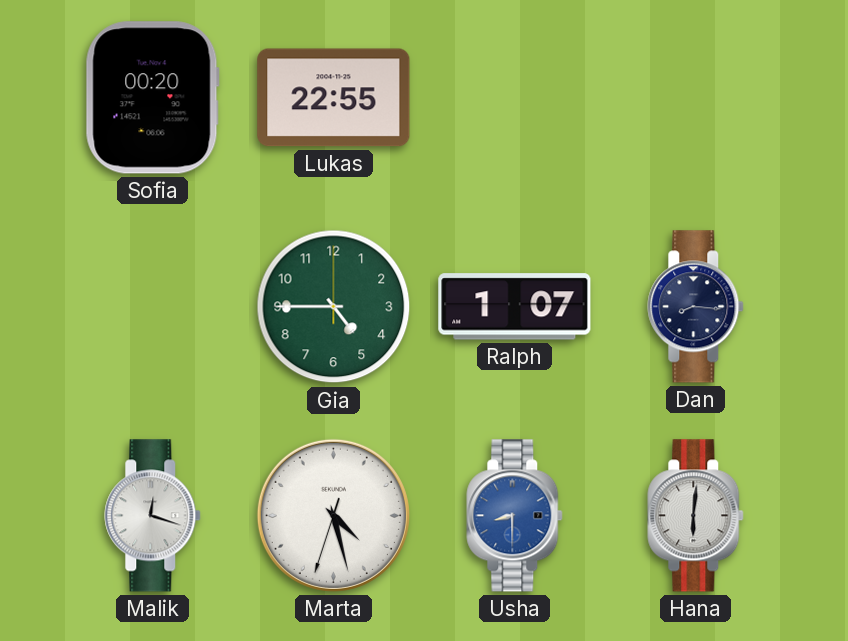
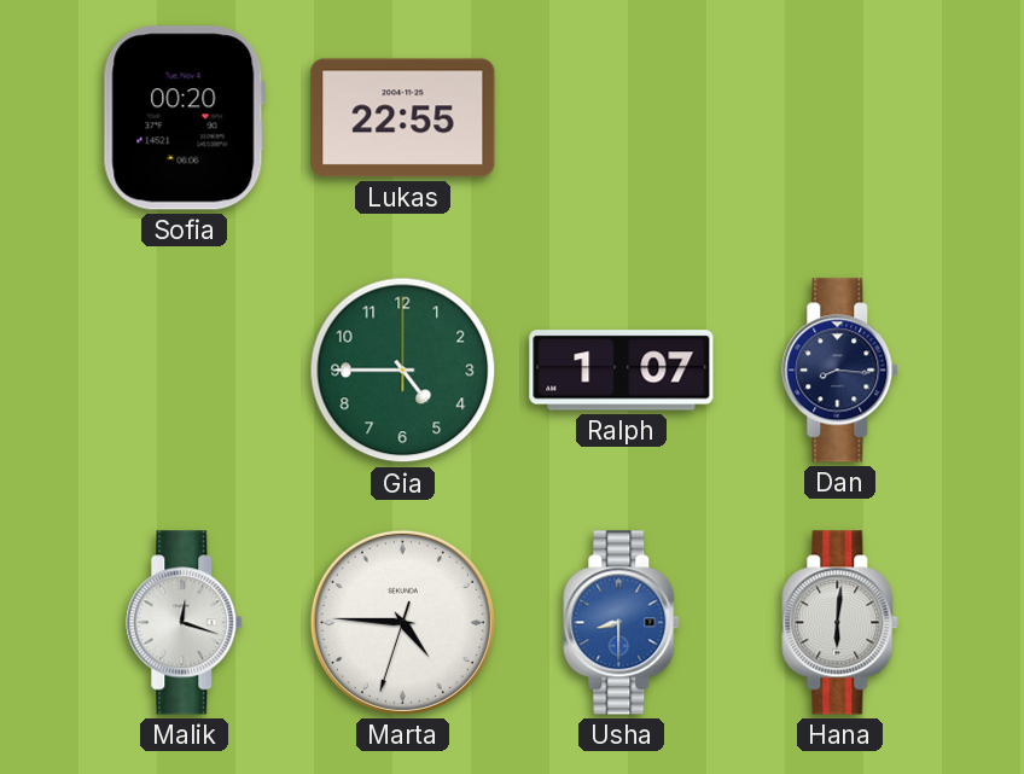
Marta: 4:27 -> 4:45 (402, 622)
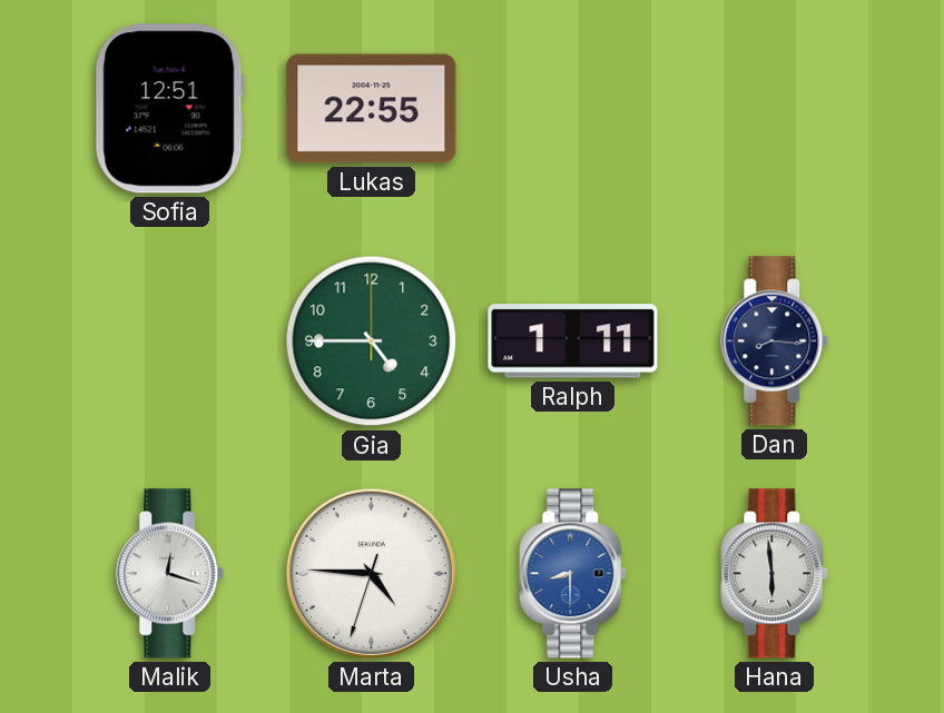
Sofia: 00:20 -> 12:51 (169, 109)
Ralph: 1:07 -> 1:11 (573, 341)
Hana: 6:01 -> 5:59 (775, 574)
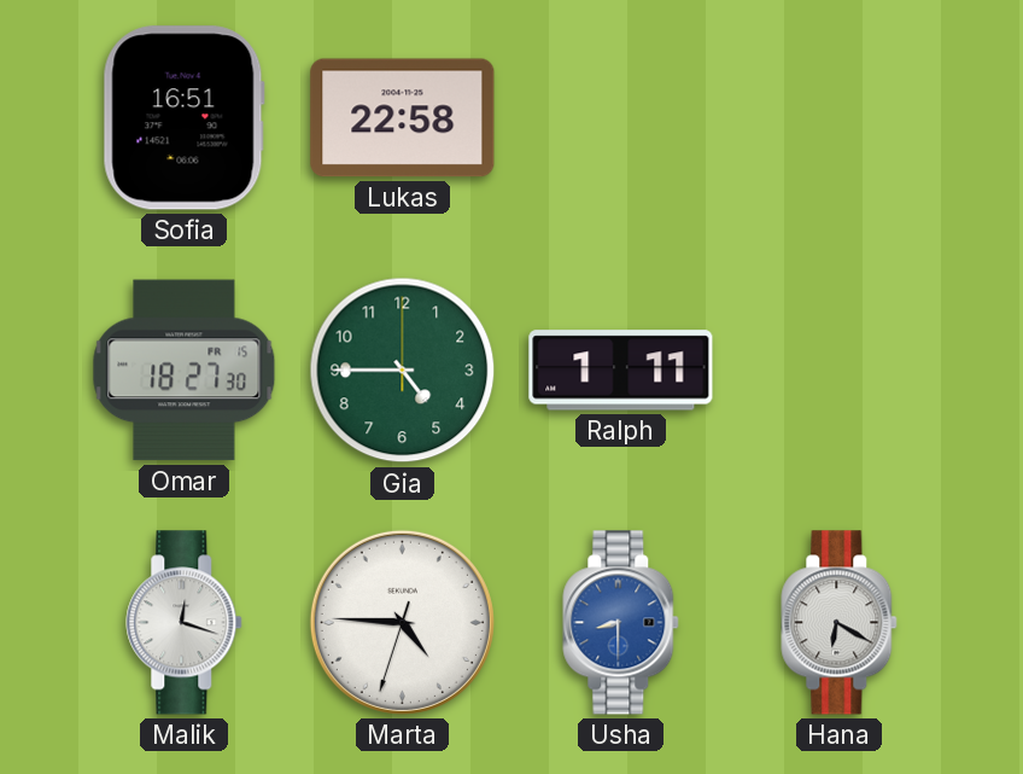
Sofia: 12:51 -> 16:51 (183, 118)
Lukas: 22:55 -> 22:58 (403, 118)
Omar: none -> 18:27 (185, 371)
Dan: 8:16 -> none (775, 341)
Hana: 5:59 -> 6:20 (840, 623)
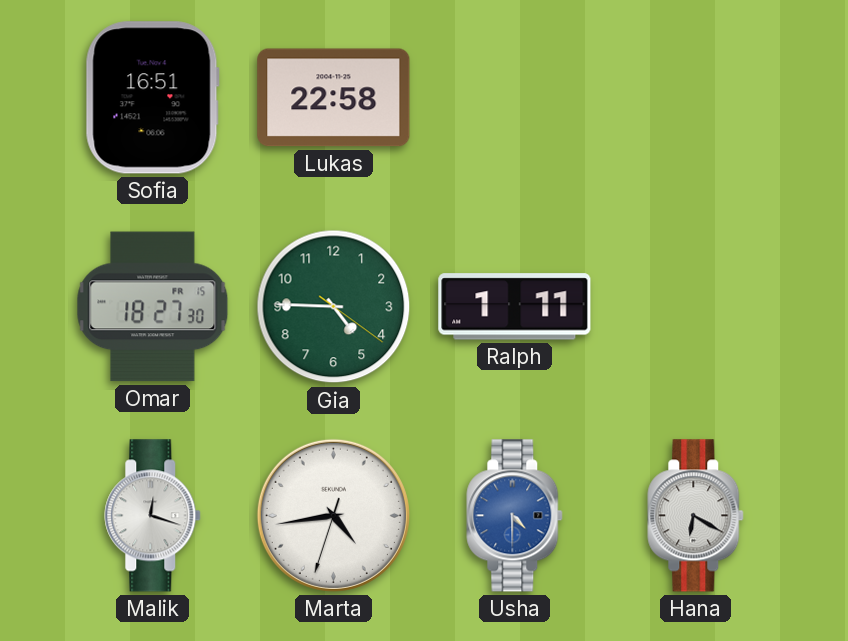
Gia: 4:45:00 -> 4:45:21 (334, 307)
Marta: 4:45 -> 4:43 (333, 515)
Usha: 8:30 -> 4:30 (515, 516)
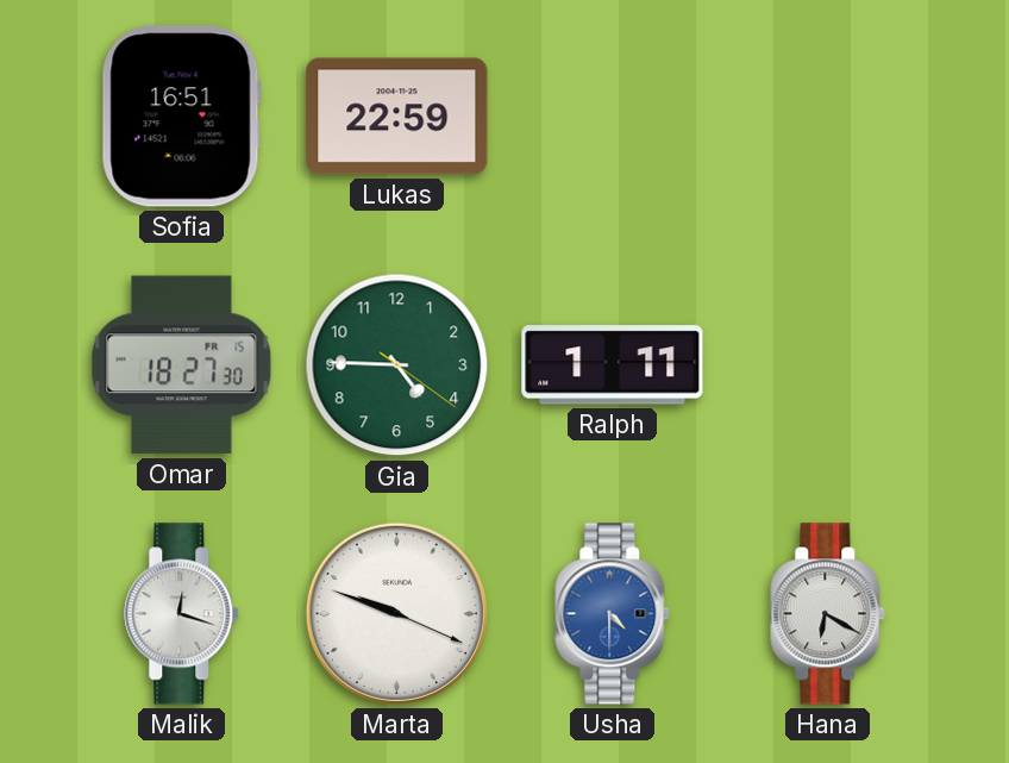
Lukas: 22:58 -> 22:59 (397, 117)
Marta: 4:43 -> 9:48 (396, 613)
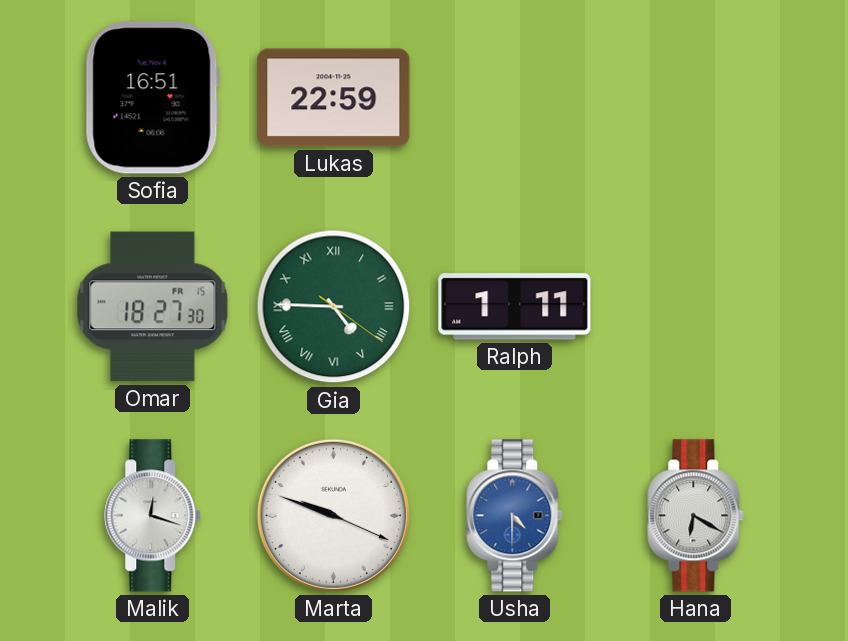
Gia numerals: Arabic -> Roman (334, 307)
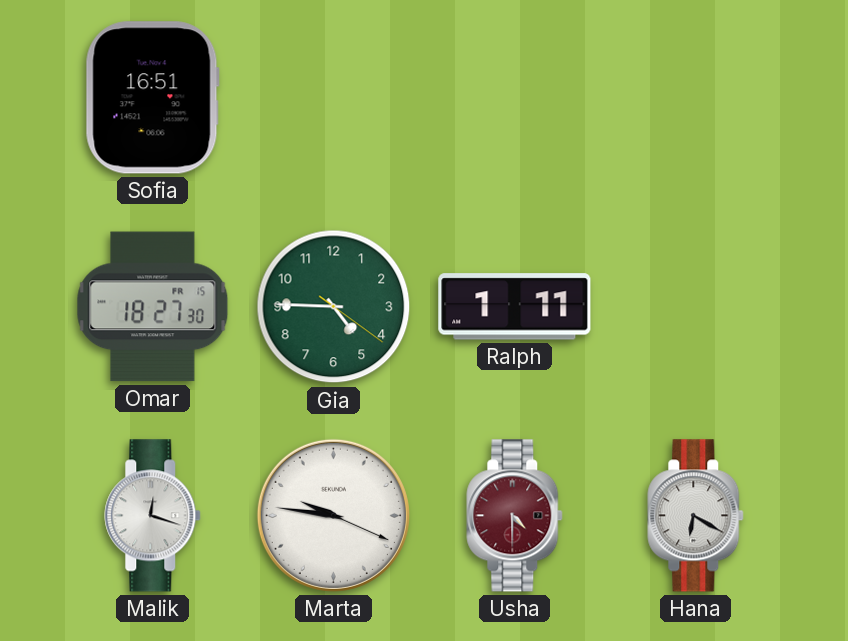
Lukas: 22:59 -> none (334, 98)
Gia numerals: Roman -> Arabic (334, 307)
Marta: 9:48 -> 9:46 (333, 515)
Usha dial: blue -> burgundy (515, 516)
